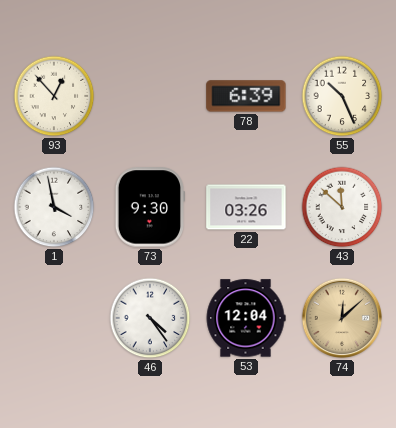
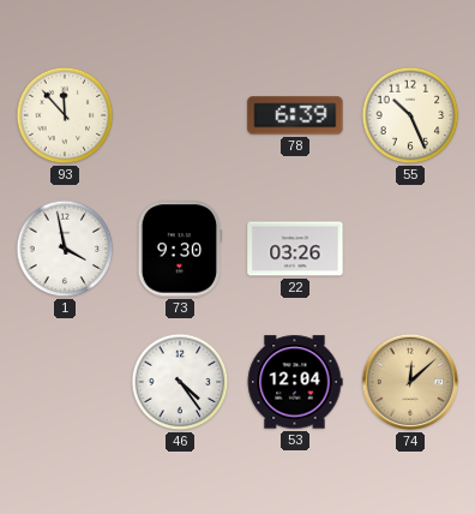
93: 12:53 -> 11:53 (65, 115)
43: 11:52 -> none (342, 207)
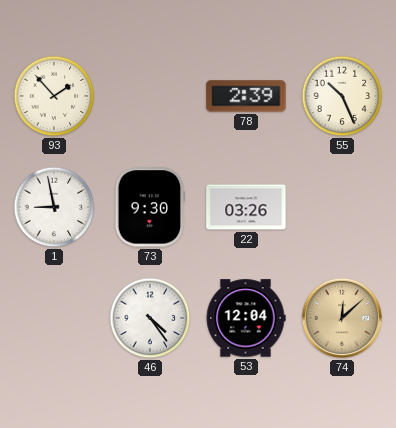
93: 11:53 -> 1:53 (54, 96)
78: 6:39 -> 2:39 (246, 96)
1: 3:58 -> 8:58 (54, 207)
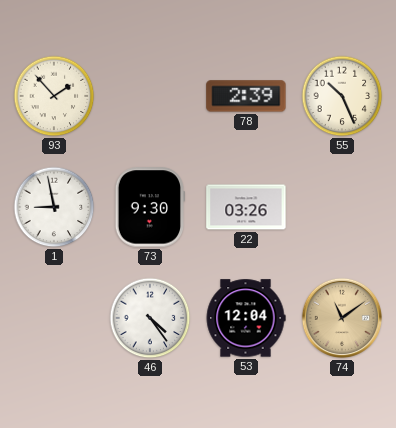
74: 12:08 -> 11:09 (342, 318)
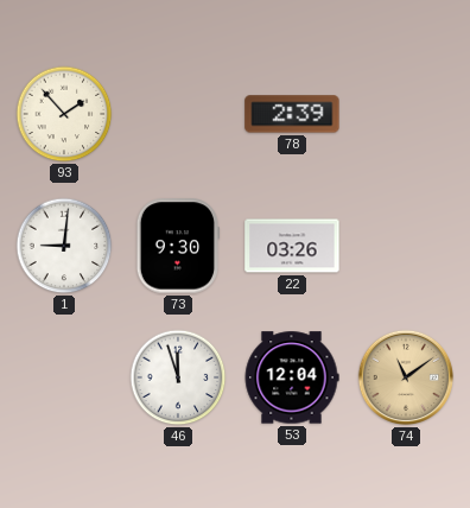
55: 10:26 -> none (342, 96)
1: 8:58 -> 9:01 (64, 246)
46: 4:24 -> 11:57 (178, 377)
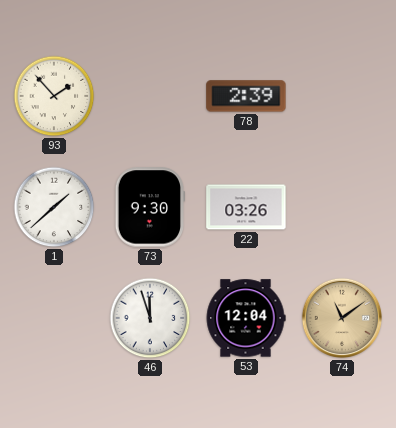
1: 9:01 -> 1:38 (54, 207)
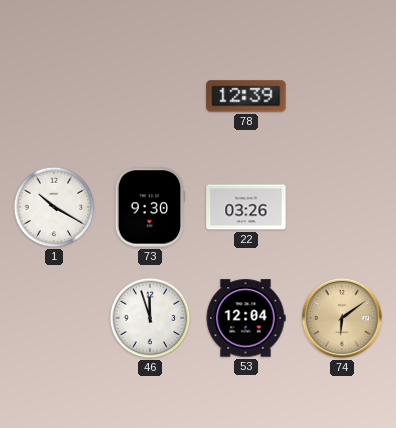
93: 1:53 -> none (54, 96)
78: 2:39 -> 12:39 (246, 96)
1: 1:38 -> 10:20 (54, 207)
74: 11:09 -> 6:09 (342, 318)
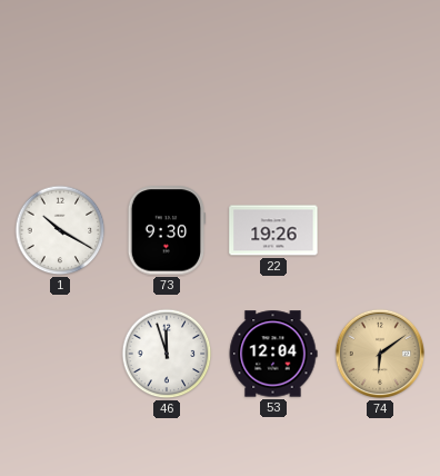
78: 12:39 -> none (246, 96)
22: 03:26 -> 19:26 (273, 230)
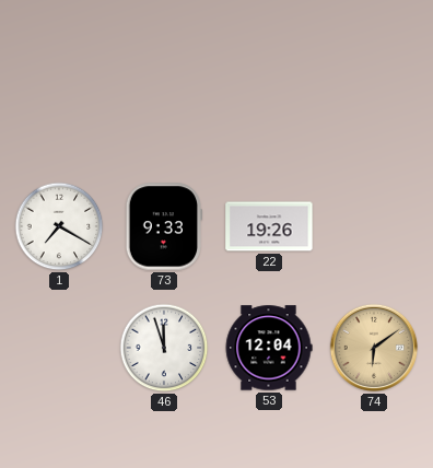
1: 10:20 -> 7:20 (59, 226)
73: 9:30 -> 9:33 (164, 226)
